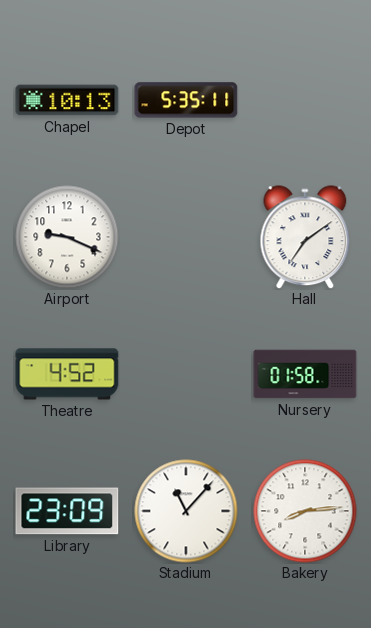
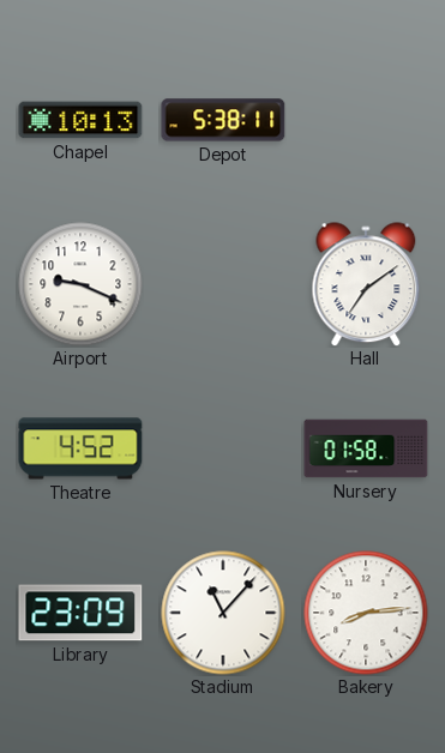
Depot: 5:35 -> 5:38 (223, 120)
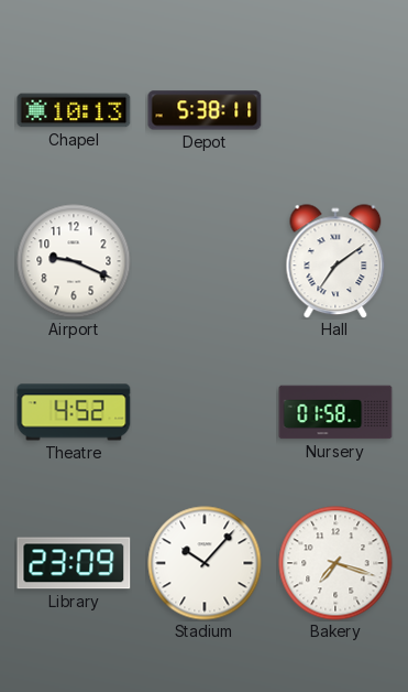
Stadium: 11:07 -> 10:07 (205, 563)
Bakery: 8:14 -> 7:18 (335, 563)
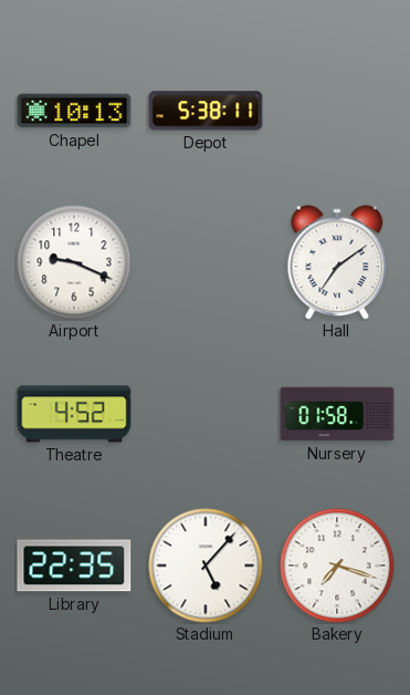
Library: 23:09 -> 22:35 (74, 566)
Stadium: 10:07 -> 5:07 (206, 566)
